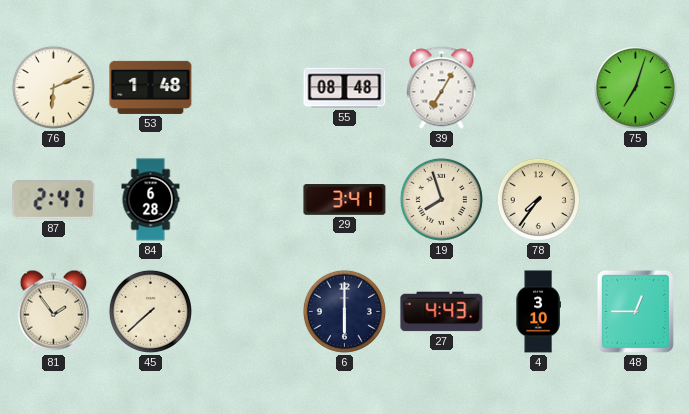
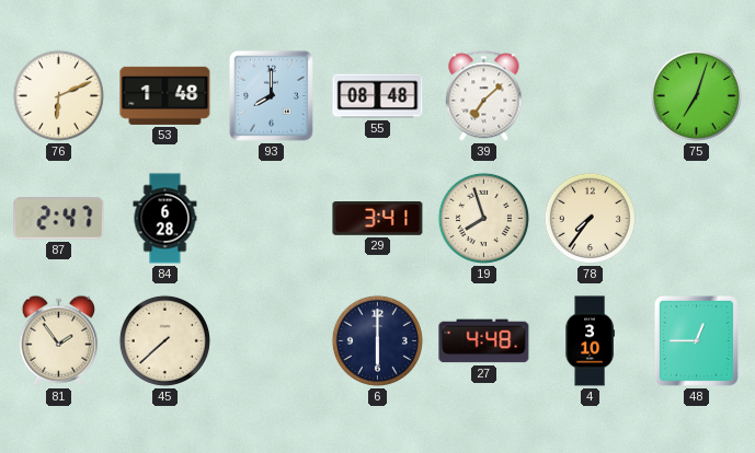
93: none -> 8:00 (271, 95)
39: 7:05 -> 7:08 (484, 96)
27: 4:43 -> 4:48 (484, 341)
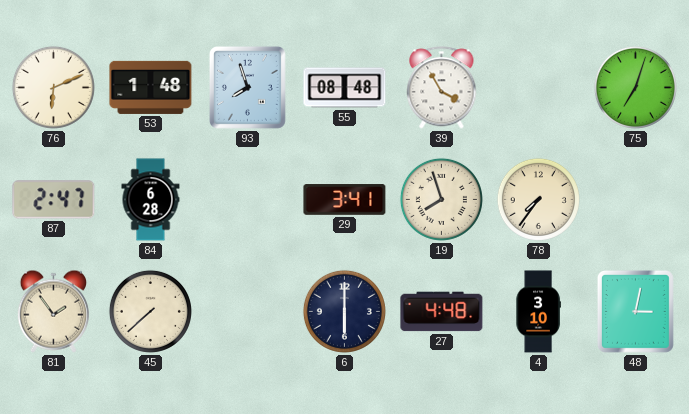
93: 8:00 -> 7:57 (247, 87)
39: 7:08 -> 3:55 (442, 88)
48: 12:45 -> 3:02 (635, 311)
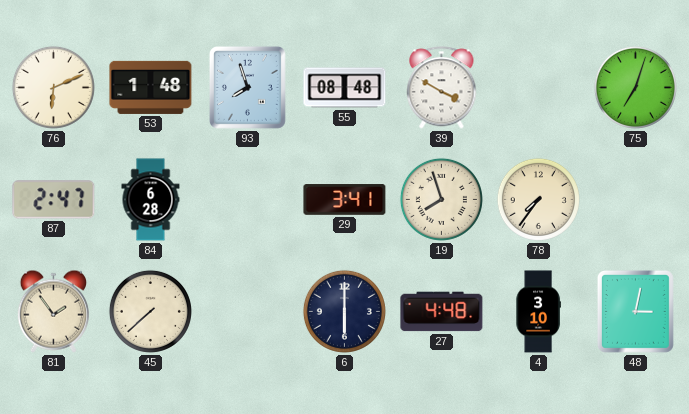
39: 3:55 -> 3:50 (442, 88)
